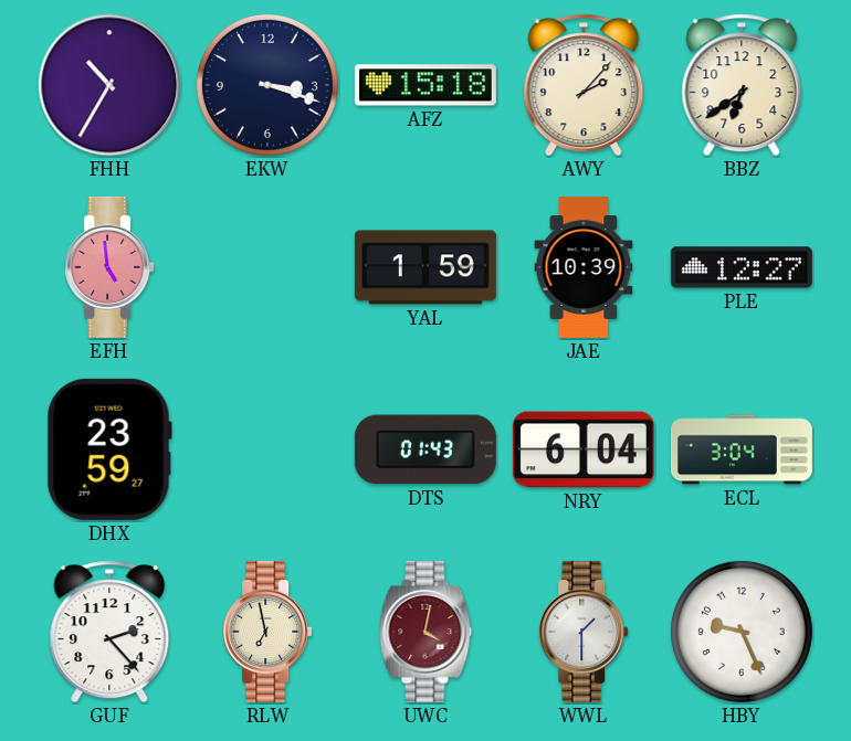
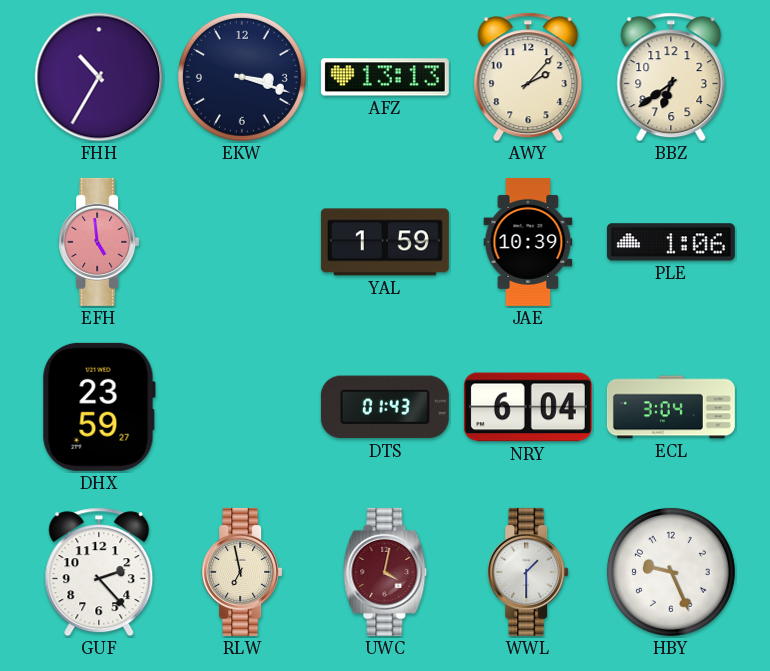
AFZ: 15:18 -> 13:13 (385, 77)
PLE: 12:27 -> 1:06 (671, 242)
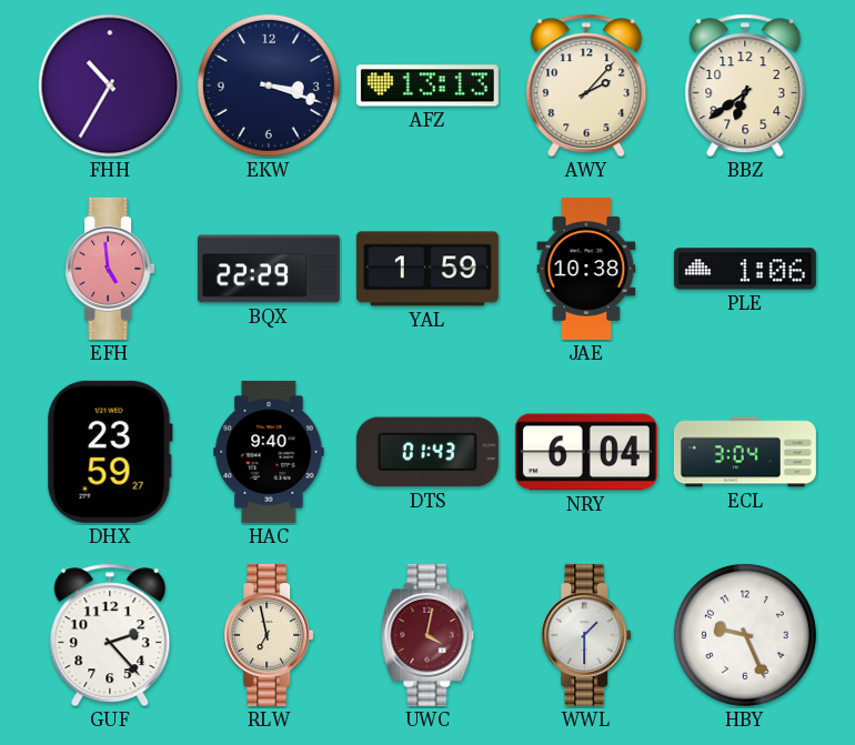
BQX: none -> 22:29 (269, 269)
JAE: 10:39 -> 10:38 (586, 269)
HAC: none -> 9:40 (269, 452)
